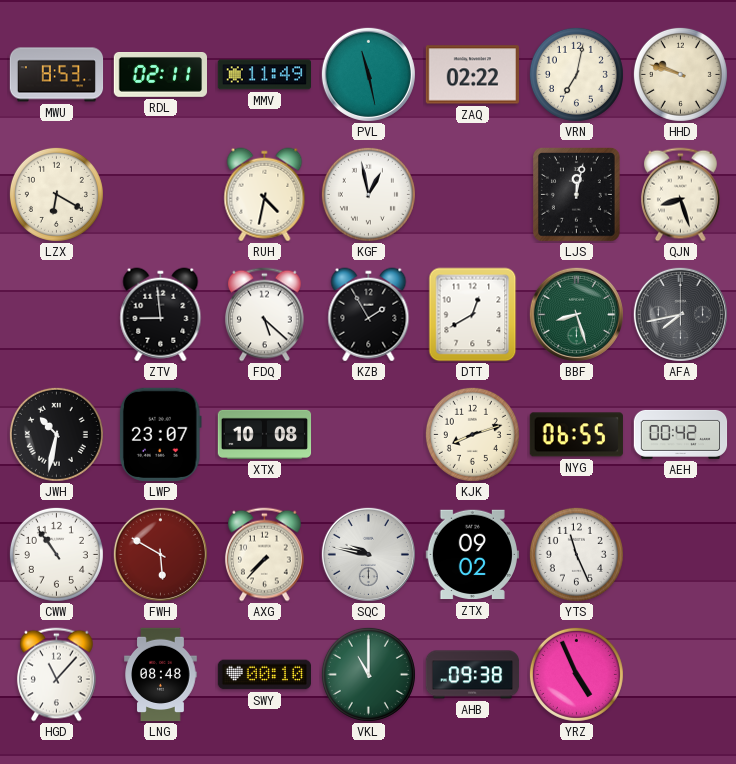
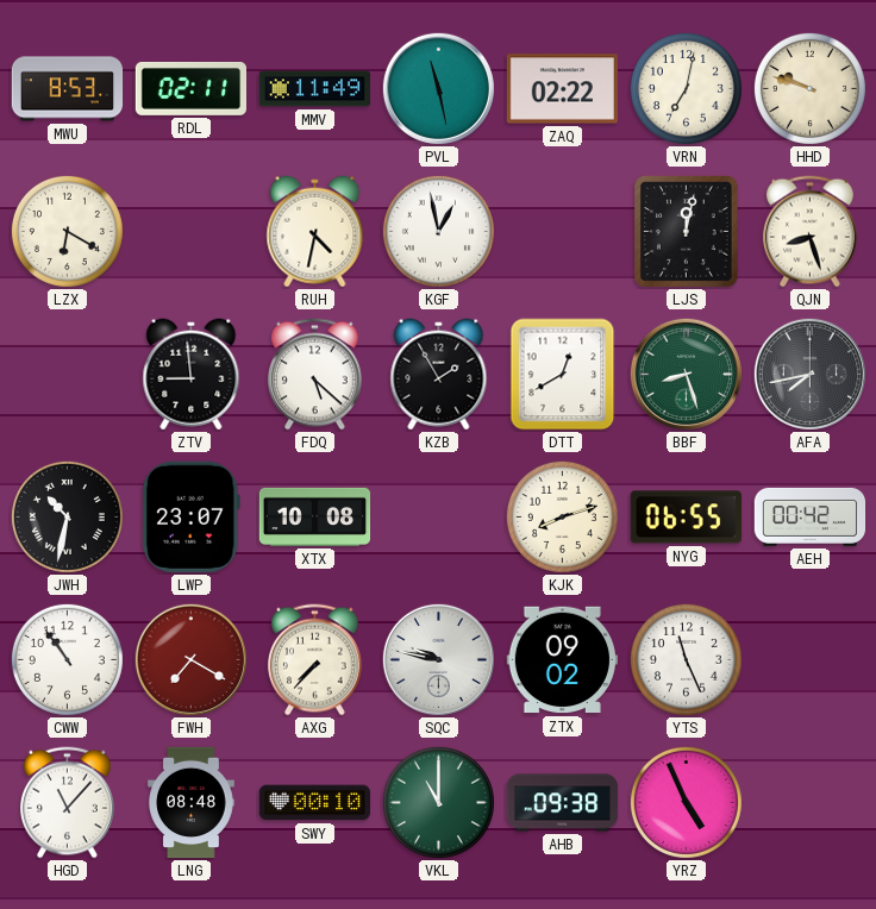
FWH: 5:50 -> 7:20 (190, 659)
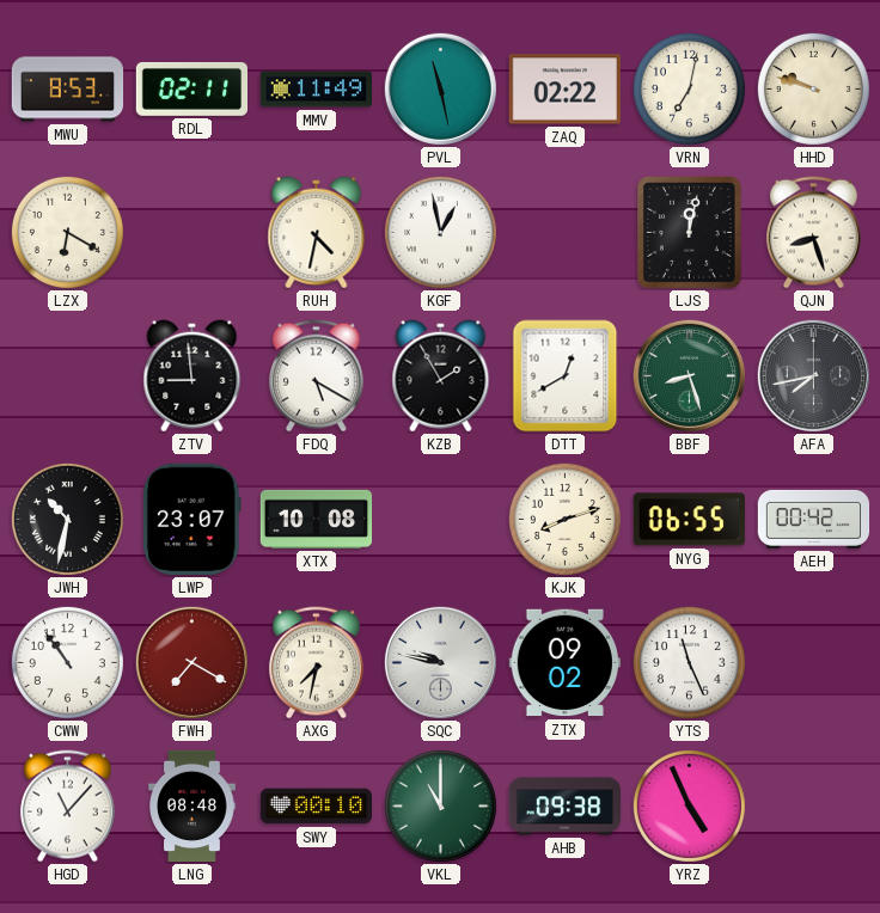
FDQ: 5:22 -> 5:20 (317, 376)
AXG: 7:37 -> 7:32 (317, 663)
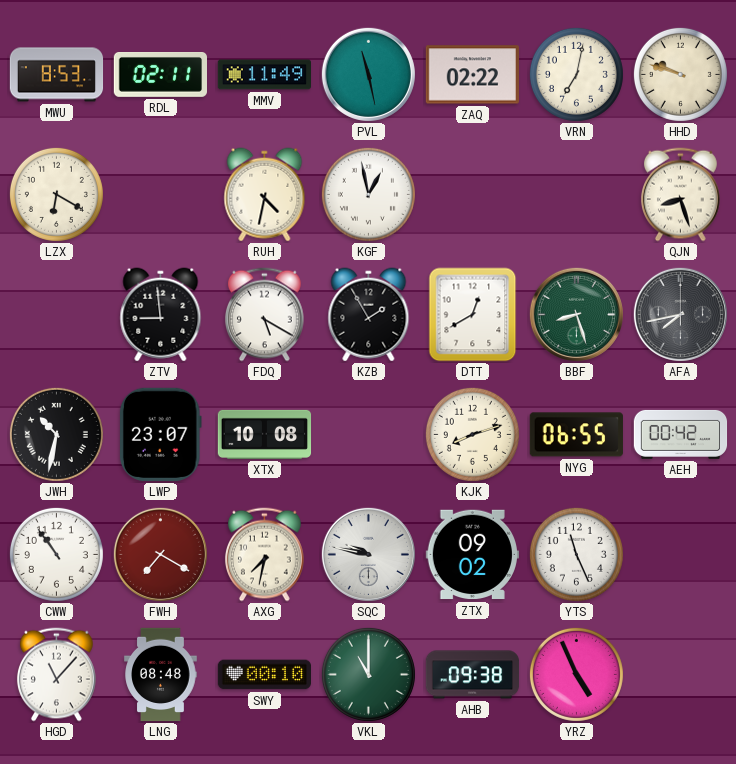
LJS: 12:02 -> none (690, 233)
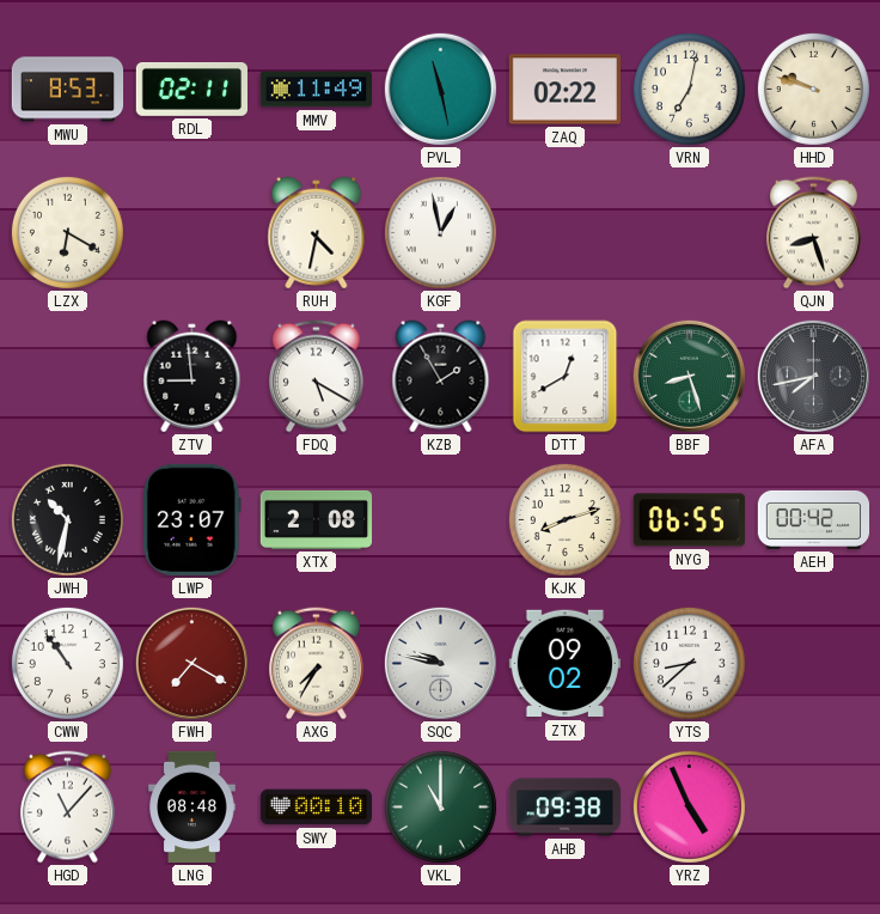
XTX: 10:08 -> 2:08 (317, 519)
AXG: 7:32 -> 7:35 (317, 664)
YTS: 11:26 -> 8:38 (689, 663)
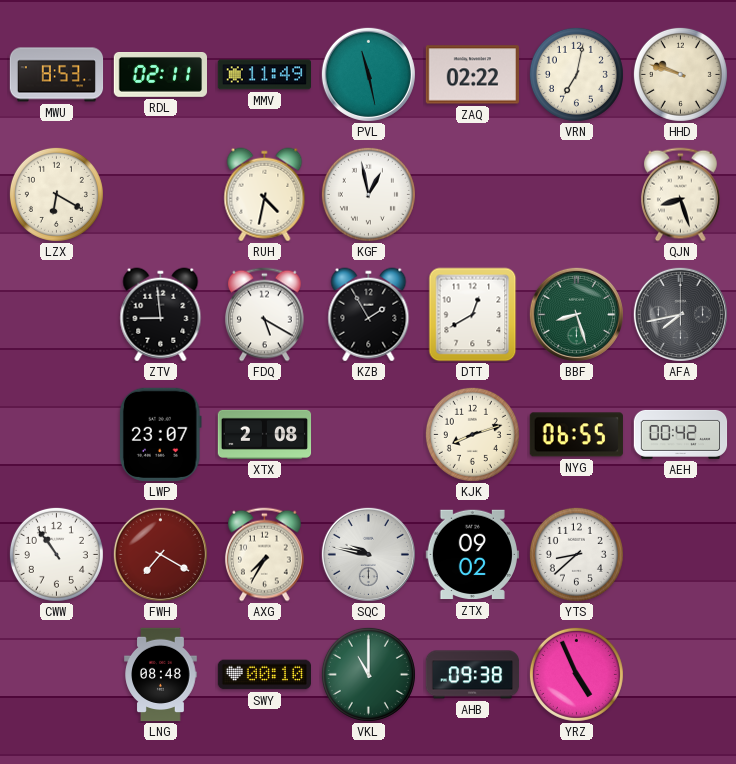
JWH: 10:32 -> none (67, 519)
HGD: 11:07 -> none (68, 808)
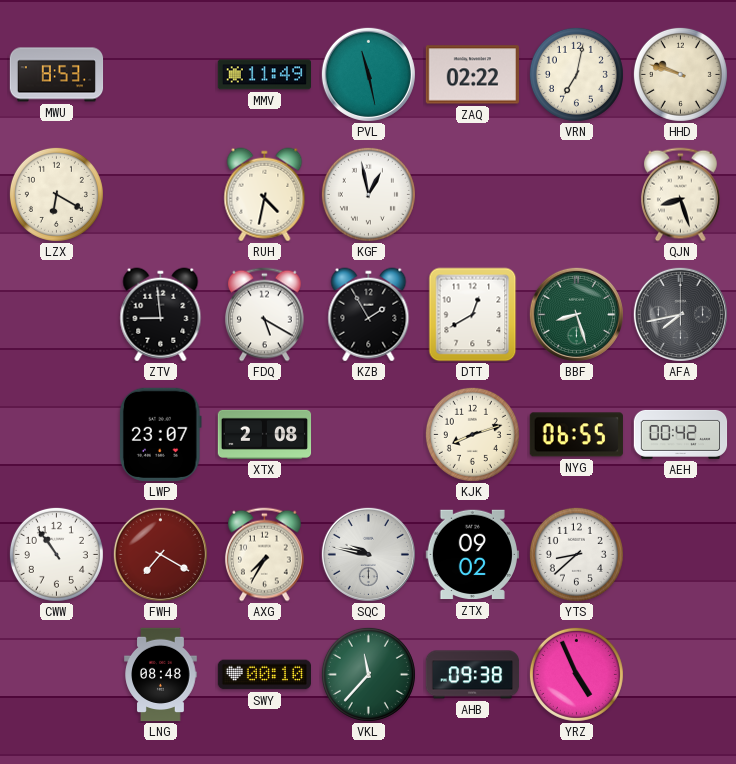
RDL: 02:11 -> none (160, 75)
VKL: 11:00 -> 11:37 (368, 674)
